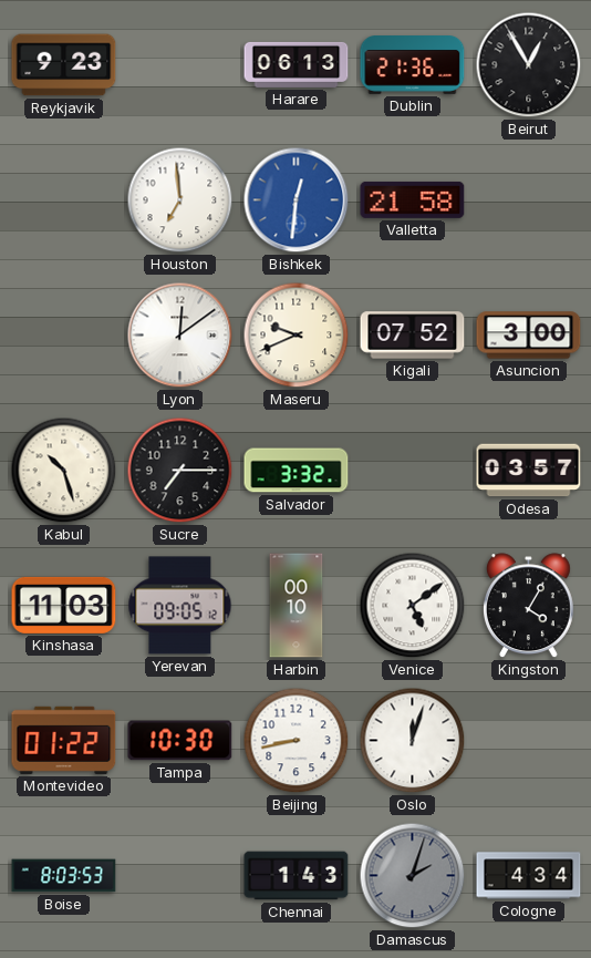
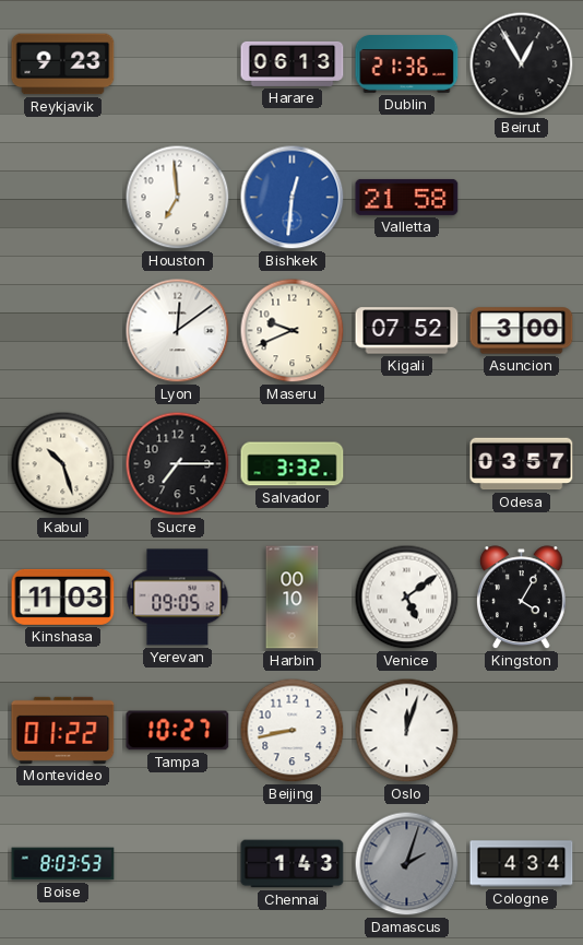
Tampa: 10:30 -> 10:27 (178, 731)
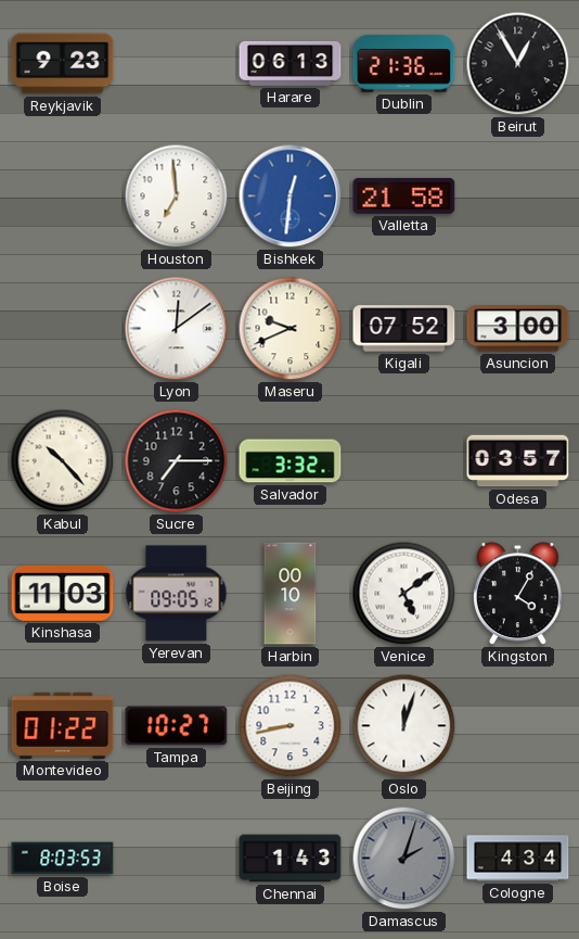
Kabul: 10:27 -> 10:23 (63, 461)
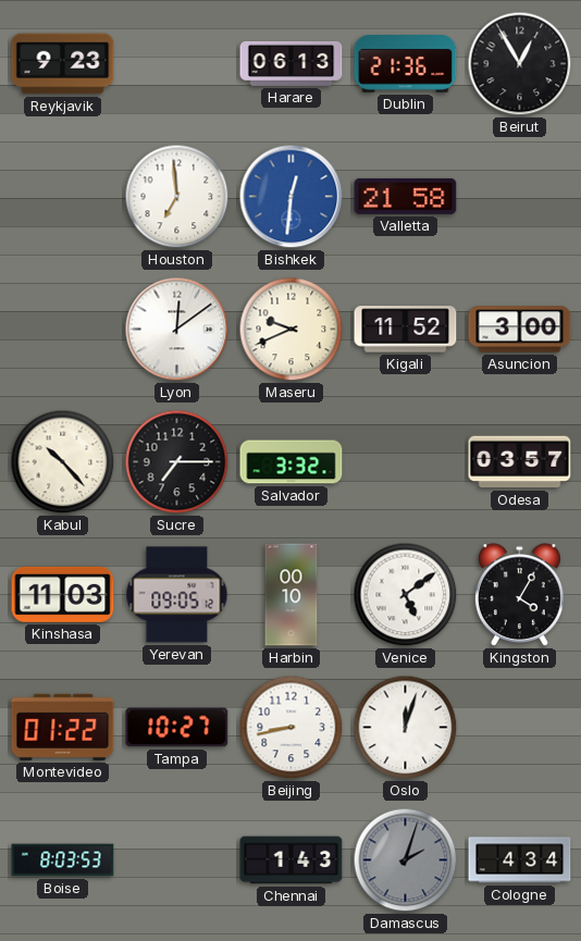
Kigali: 07:52 -> 11:52 (406, 330)
